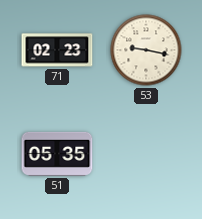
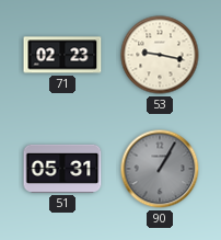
51: 05:35 -> 05:31 (62, 169)
90: none -> 1:05 (160, 169)
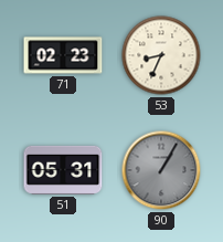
53: 9:17 -> 8:34 (161, 55)
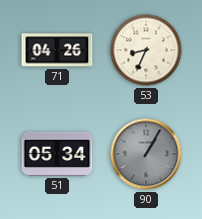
71: 02:23 -> 04:26 (57, 50)
51: 05:31 -> 05:34 (57, 154)
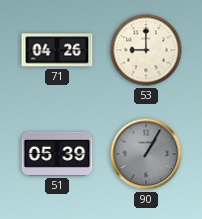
53: 8:34 -> 9:00 (146, 50)
51: 05:34 -> 05:39 (57, 154)
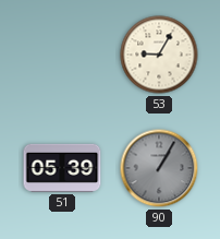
71: 04:26 -> none (57, 50)
53: 9:00 -> 9:05 (159, 55)
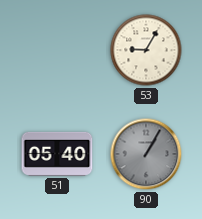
51: 05:39 -> 05:40 (57, 154)
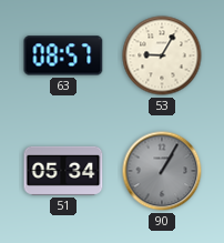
63: none -> 08:57 (63, 55)
51: 05:40 -> 05:34 (63, 171)
